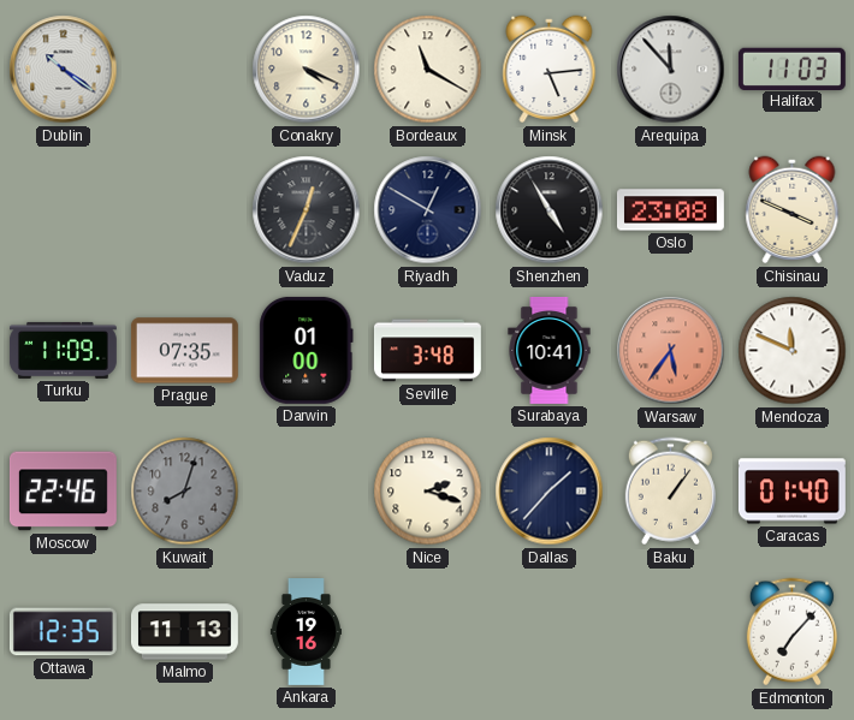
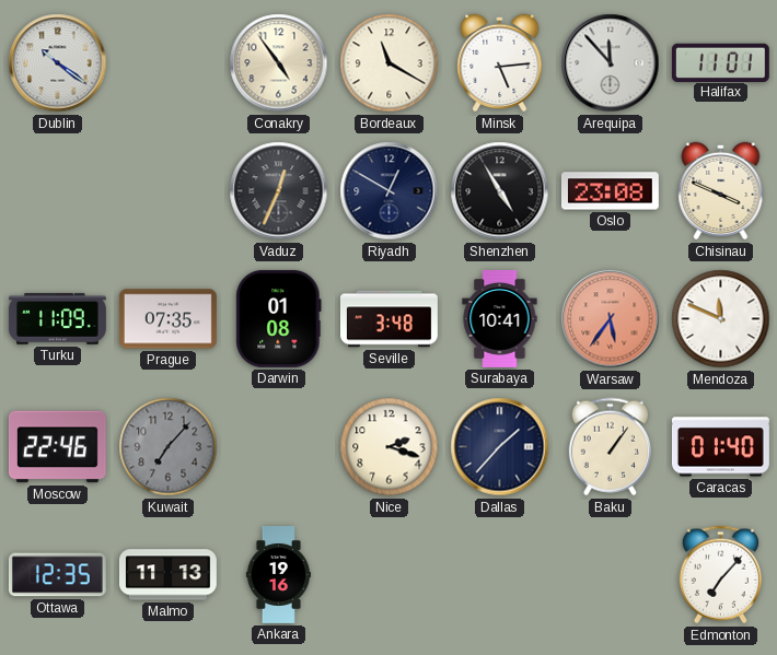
Conakry: 4:19 -> 4:54 (279, 63)
Halifax: 11:03 -> 11:01 (720, 62)
Darwin: 01:00 -> 01:08 (279, 318)
Kuwait: 8:03 -> 7:07 (169, 447)
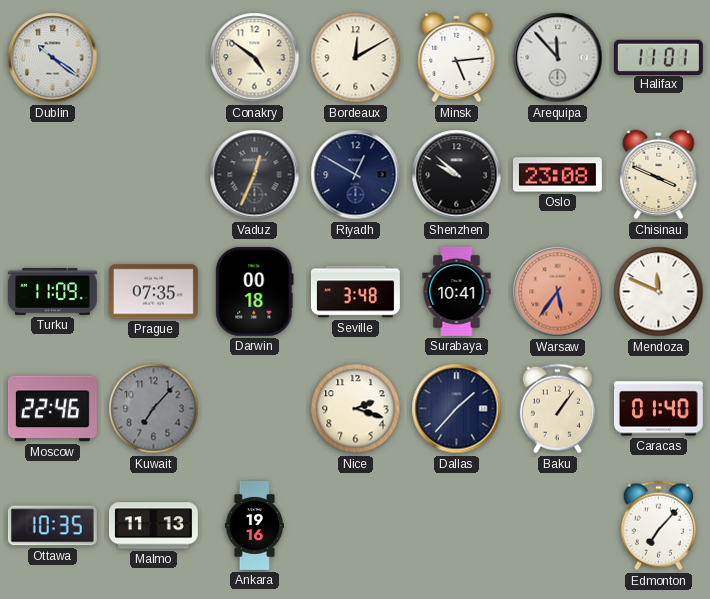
Conakry: 4:54 -> 4:51 (255, 58)
Bordeaux: 11:20 -> 12:10 (356, 58)
Shenzhen: 4:55 -> 9:52 (457, 175)
Darwin: 01:08 -> 00:18 (255, 291)
Ottawa: 12:35 -> 10:35 (52, 526)
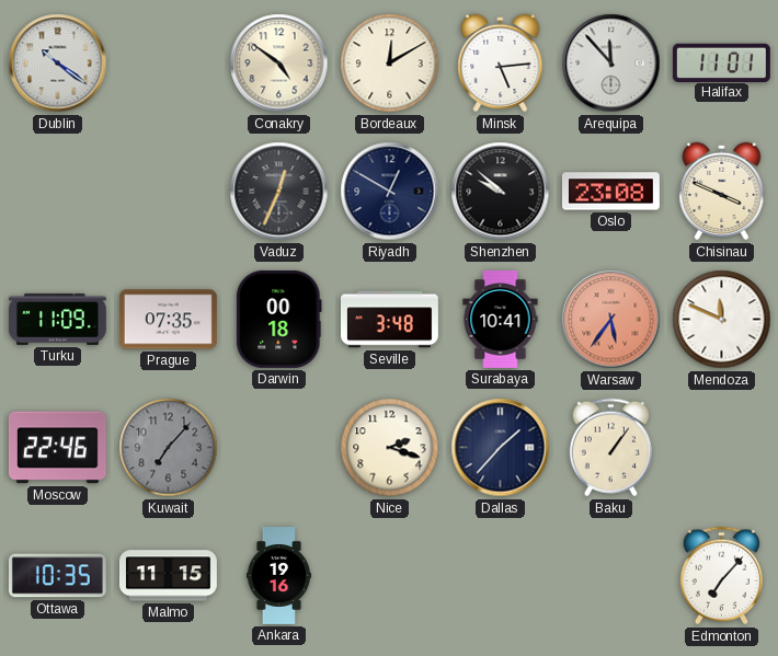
Caracas: 01:40 -> none (658, 409)
Malmo: 11:13 -> 11:15 (168, 576)
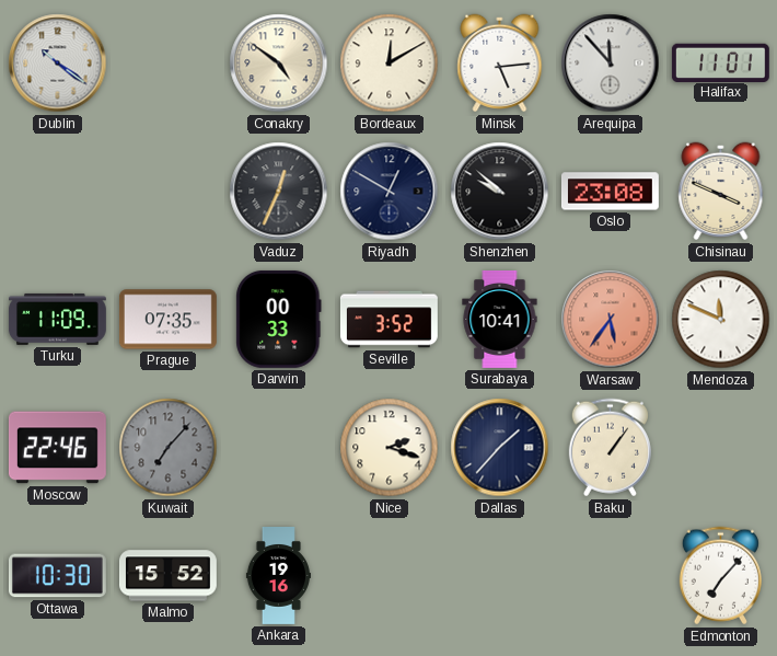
Darwin: 00:18 -> 00:33 (279, 319)
Seville: 3:48 -> 3:52 (389, 320)
Ottawa: 10:35 -> 10:30 (57, 576)
Malmo: 11:15 -> 15:52 (167, 576)
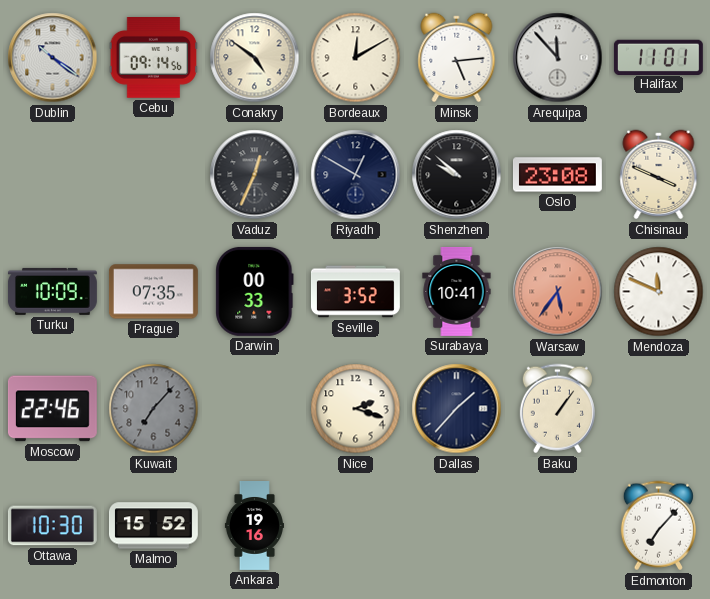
Cebu: none -> 09:14 (154, 58)
Turku: 11:09 -> 10:09 (52, 291)
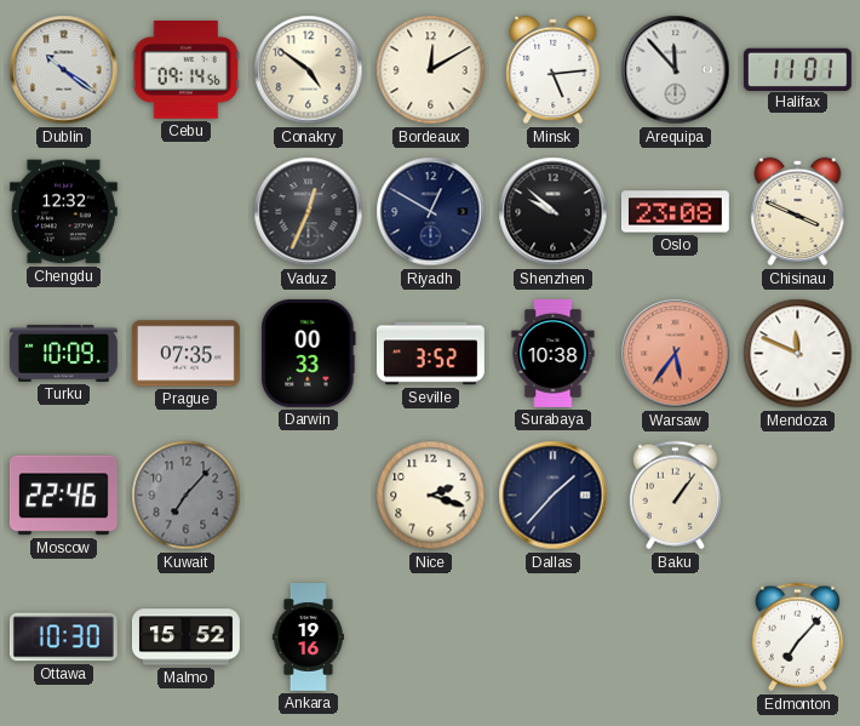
Chengdu: none -> 12:32 (63, 212)
Surabaya: 10:41 -> 10:38 (554, 353)
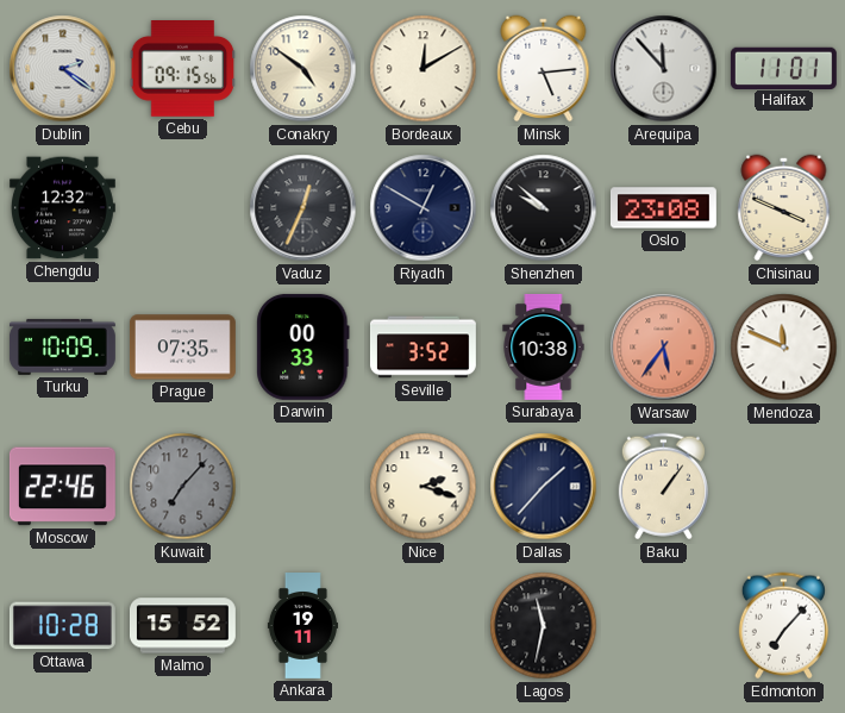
Dublin: 10:21 -> 2:21 (63, 69)
Cebu: 09:14 -> 09:15 (183, 69)
Ottawa: 10:30 -> 10:28 (62, 626)
Ankara: 19:16 -> 19:11 (302, 626)
Lagos: none -> 11:32 (544, 626)
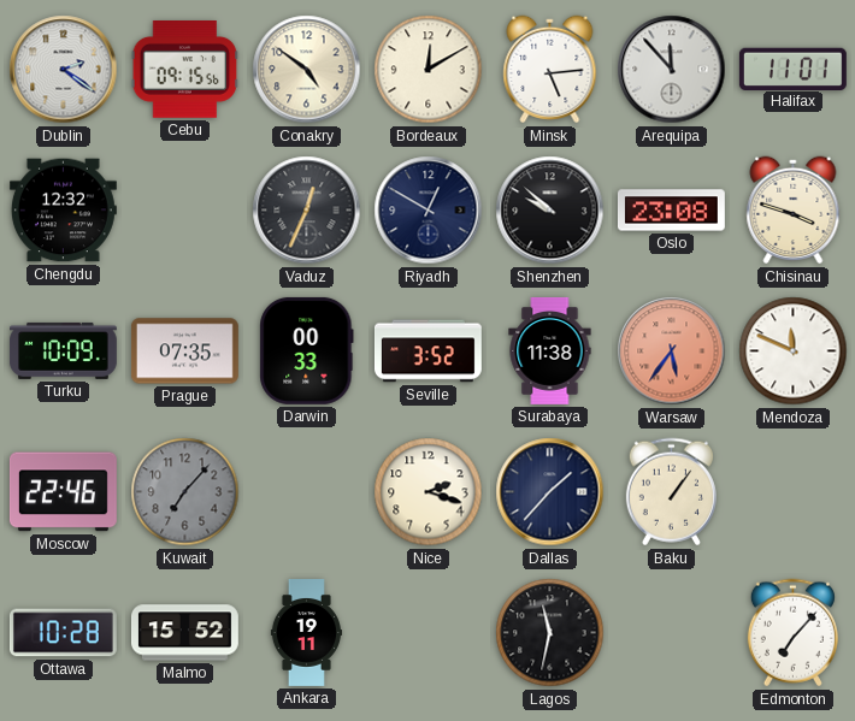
Chisinau: 3:49 -> 3:48 (794, 211)
Surabaya: 10:38 -> 11:38 (550, 350)
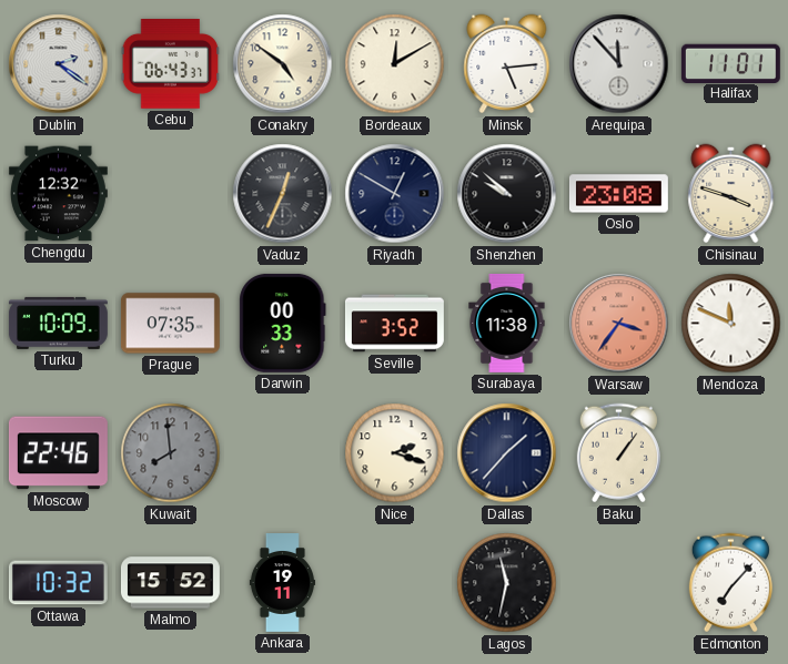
Cebu: 09:15 -> 06:43 (171, 64)
Warsaw: 5:36 -> 3:36 (619, 324)
Kuwait: 7:07 -> 7:59 (171, 453)
Ottawa: 10:28 -> 10:32 (58, 583)
